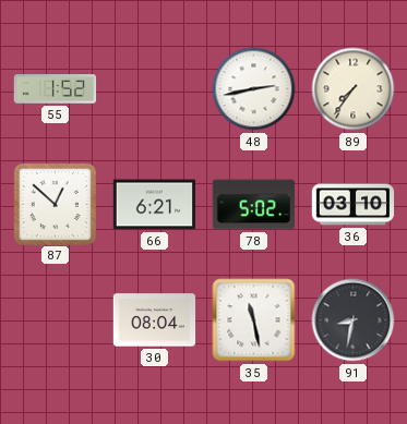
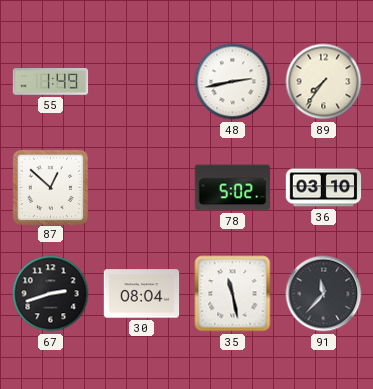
55: 1:52 -> 1:49 (51, 82)
66: 6:21 -> none (155, 205)
67: none -> 2:42 (51, 294)
91: 8:32 -> 11:37 (324, 294)
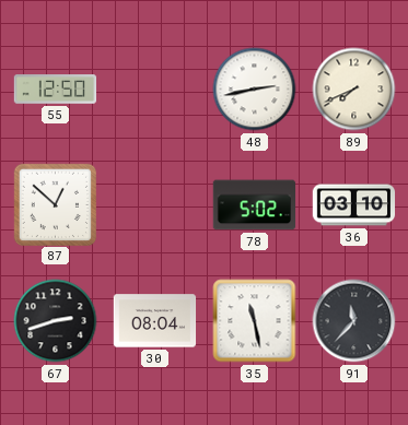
55: 1:49 -> 12:50 (56, 90)
89: 7:36 -> 7:41 (354, 90)
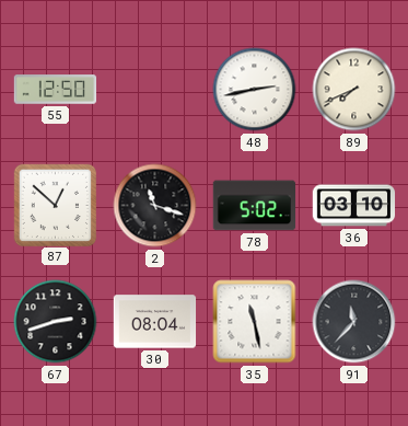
2: none -> 11:18 (155, 206)
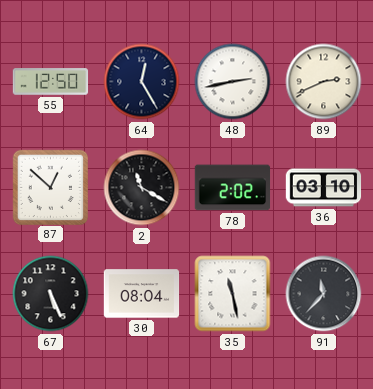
64: none -> 12:25 (142, 82)
89: 7:41 -> 2:41 (324, 82)
2: 11:18 -> 11:20 (142, 188)
78: 5:02 -> 2:02 (233, 188)
67: 2:42 -> 5:26 (51, 294)
